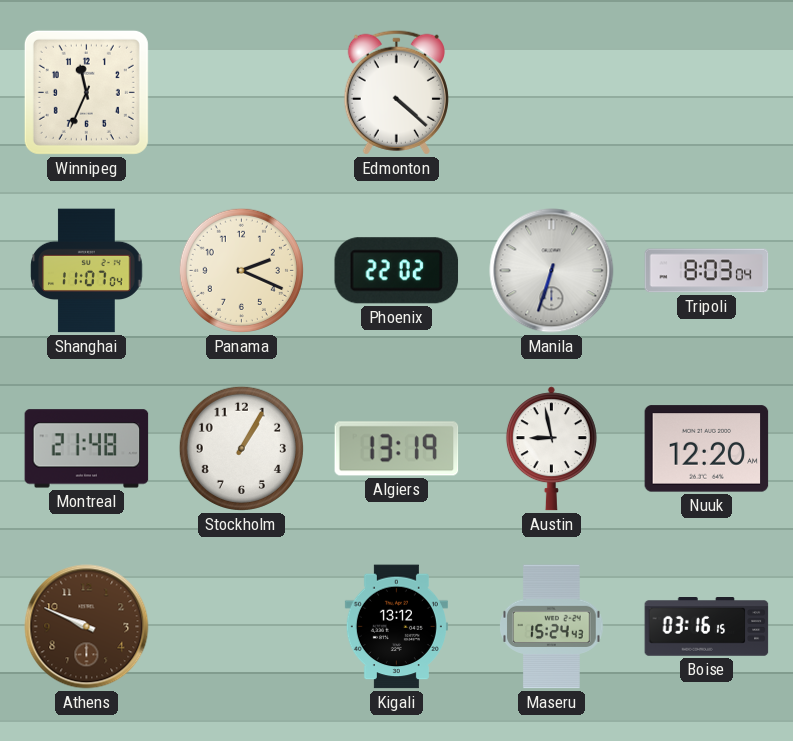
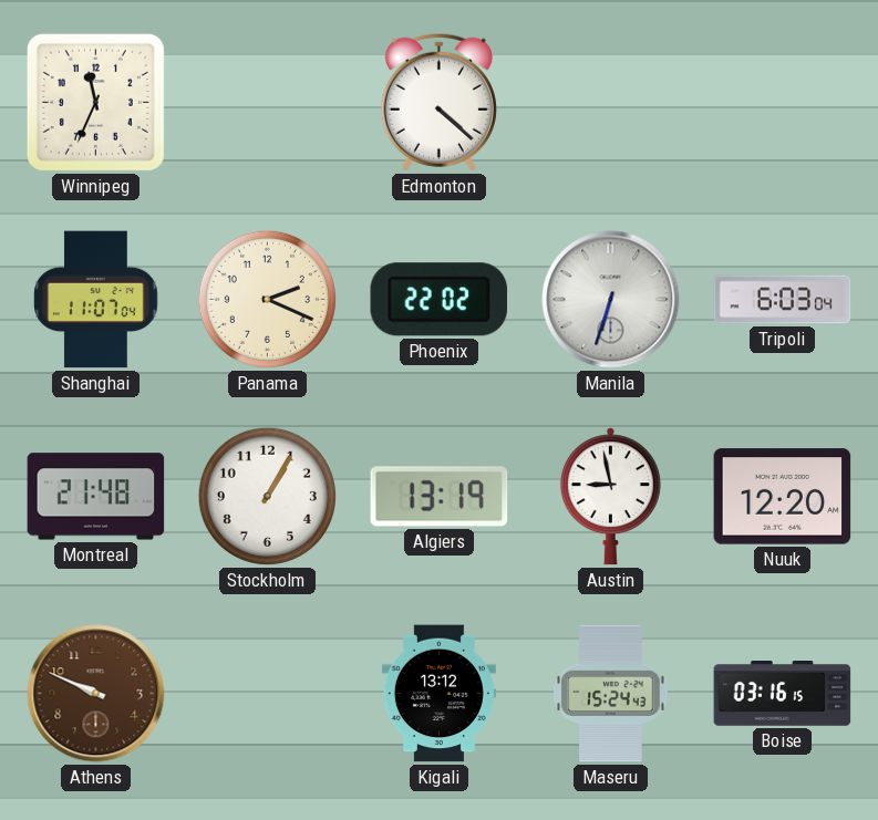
Tripoli: 8:03 -> 6:03 (783, 300)
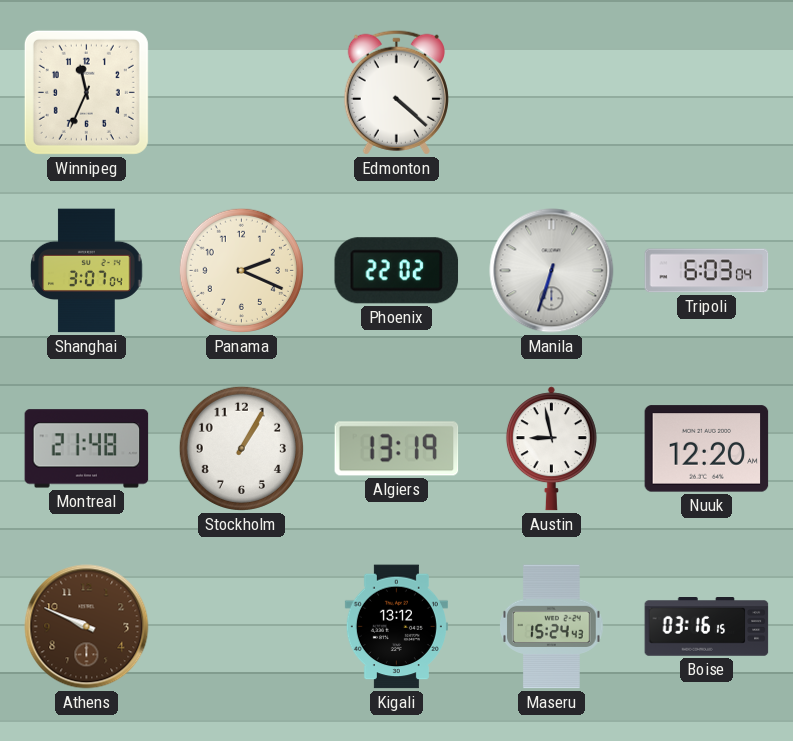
Shanghai: 11:07 -> 3:07 (87, 271)
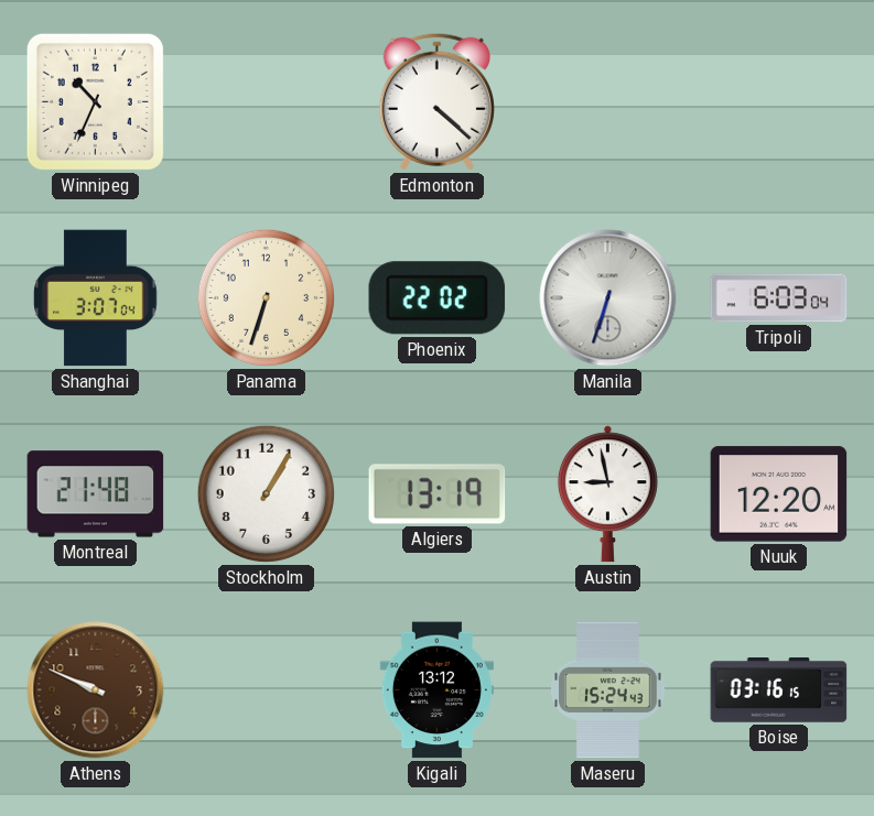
Winnipeg: 11:34 -> 10:34 (95, 101)
Panama: 2:19 -> 6:33 (266, 297)
